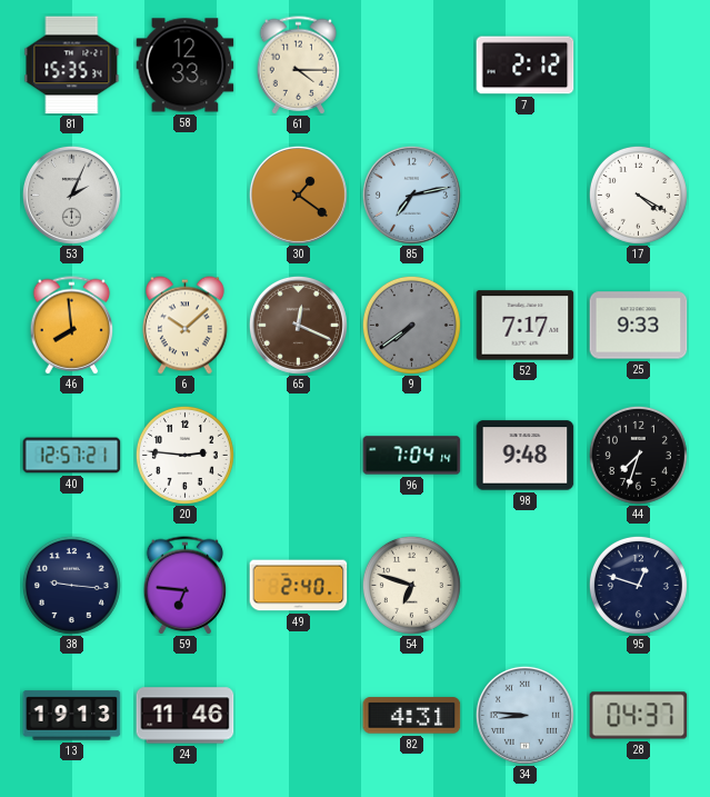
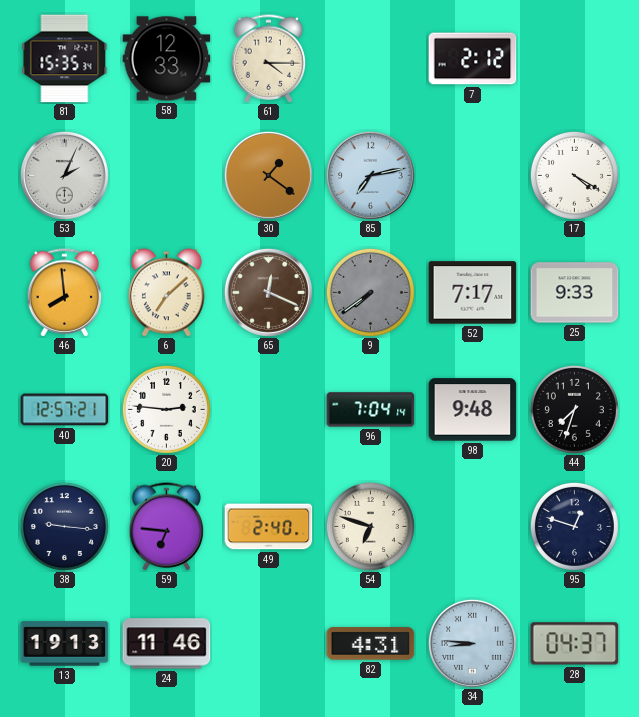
6: 10:08 -> 7:08 (167, 293)
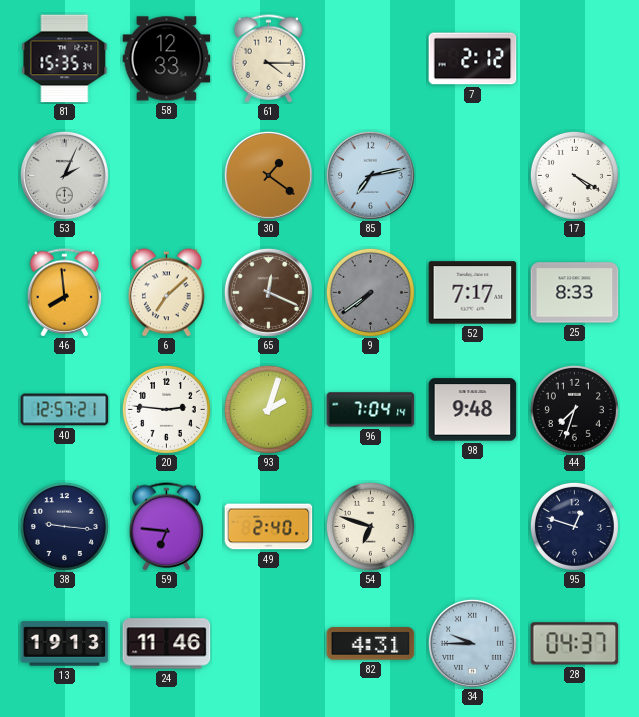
25: 9:33 -> 8:33 (575, 293)
93: none -> 2:03 (268, 409)
34: 8:46 -> 9:45 (472, 643)
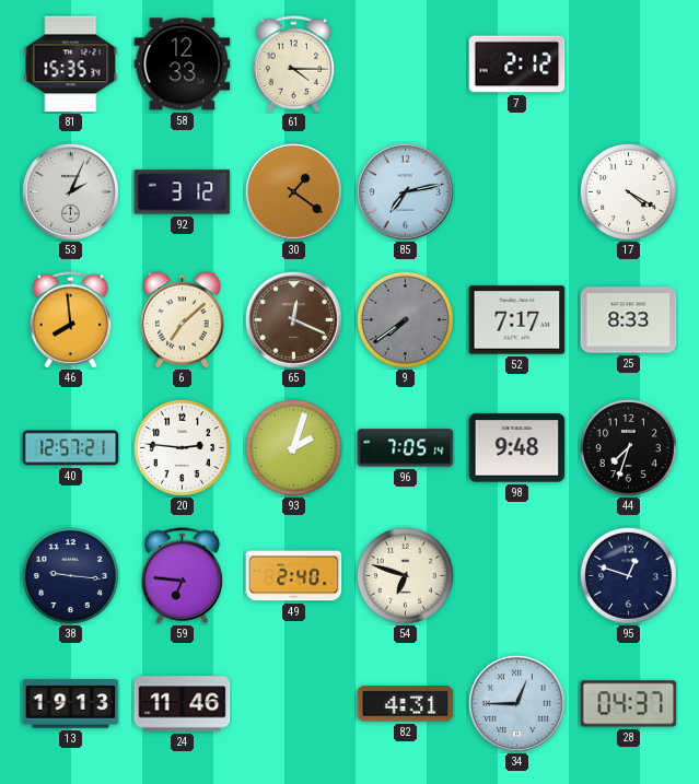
92: none -> 3:12 (183, 192)
96: 7:04 -> 7:05 (406, 448)
34: 9:45 -> 12:45 (516, 703)
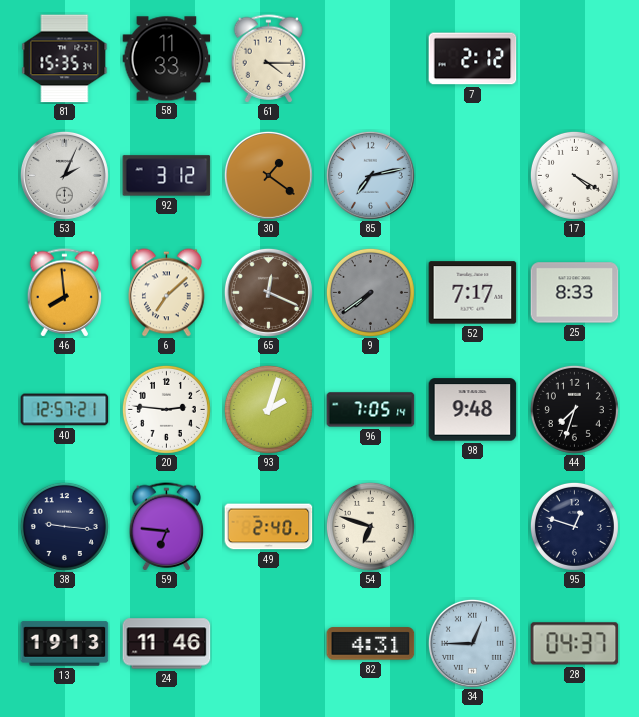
58: 12:33 -> 11:33 (167, 59)
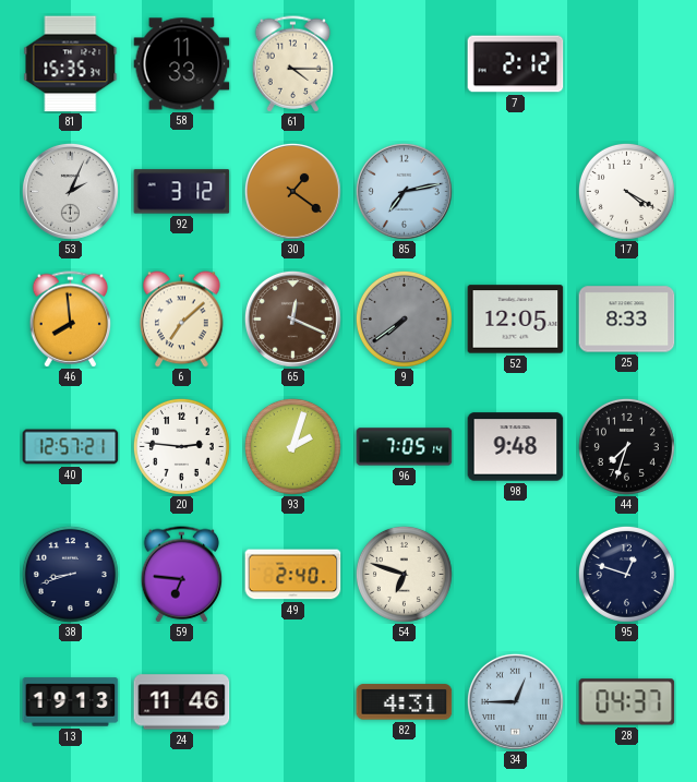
52: 7:17 -> 12:05 (516, 320)
38: 9:16 -> 8:42 (70, 574)
